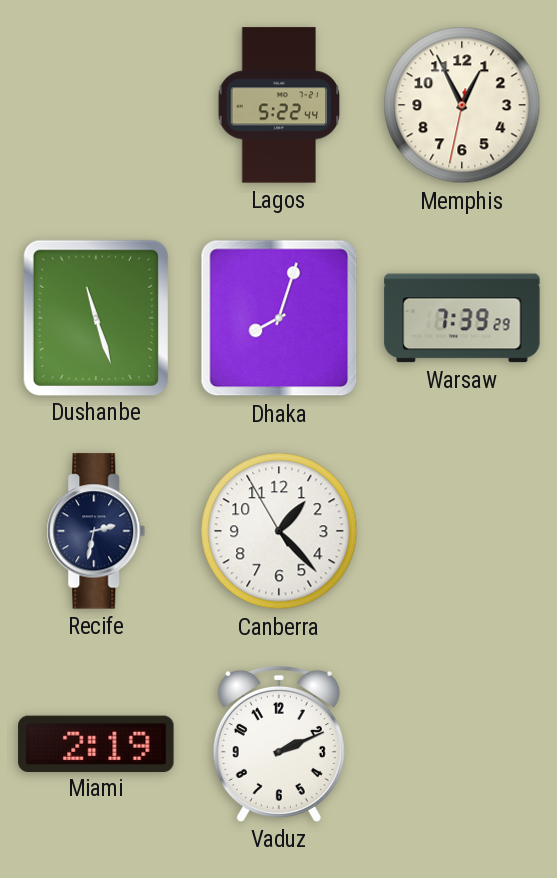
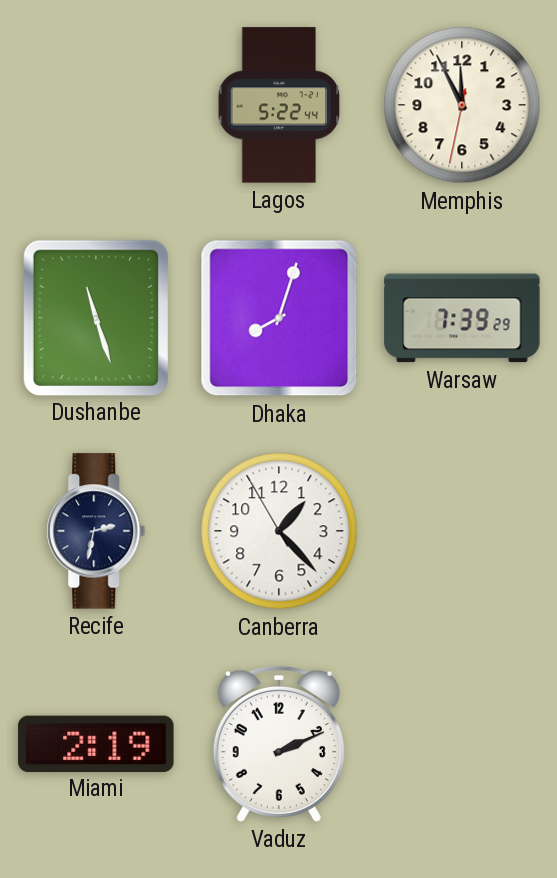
Memphis: 12:55 -> 11:55 (462, 105)
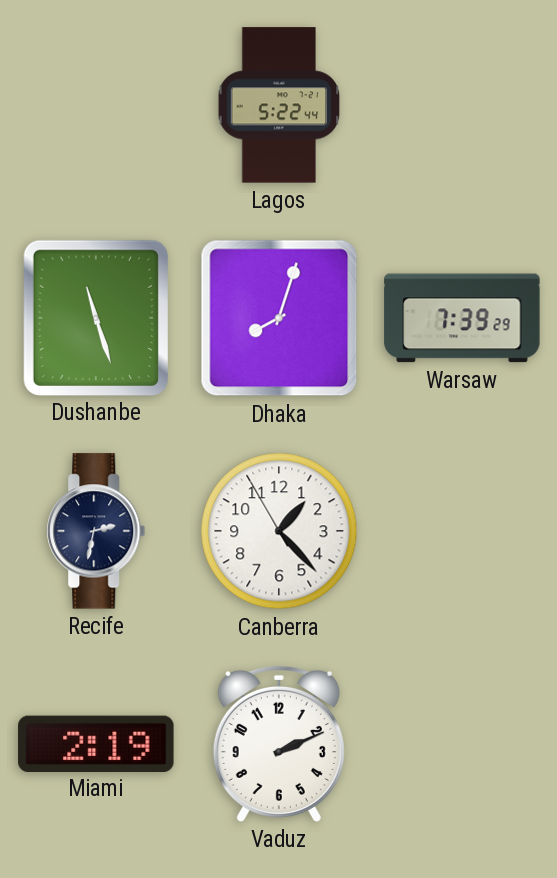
Memphis: 11:55 -> none (462, 105)
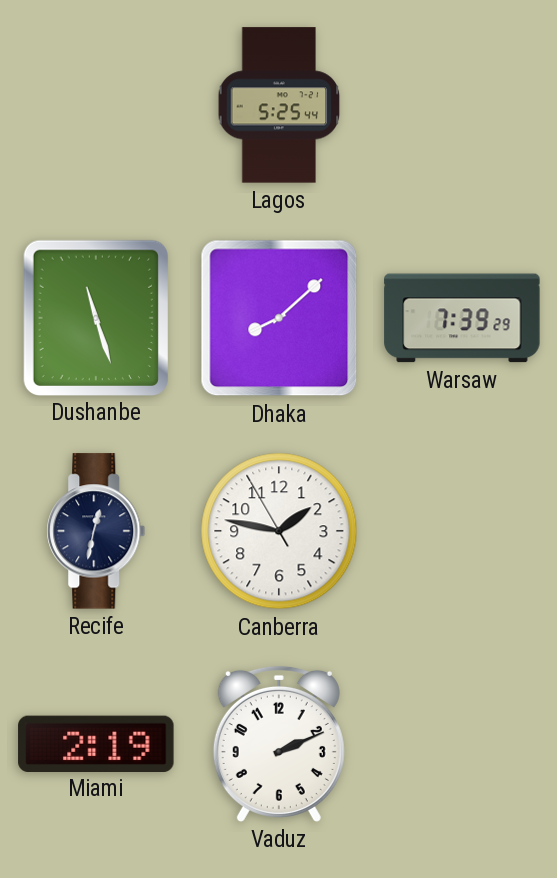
Lagos: 5:22 -> 5:25 (279, 105)
Dhaka: 8:03 -> 8:08 (279, 318)
Recife: 2:32 -> 12:32 (96, 531)
Canberra: 1:22 -> 1:46 (279, 531)
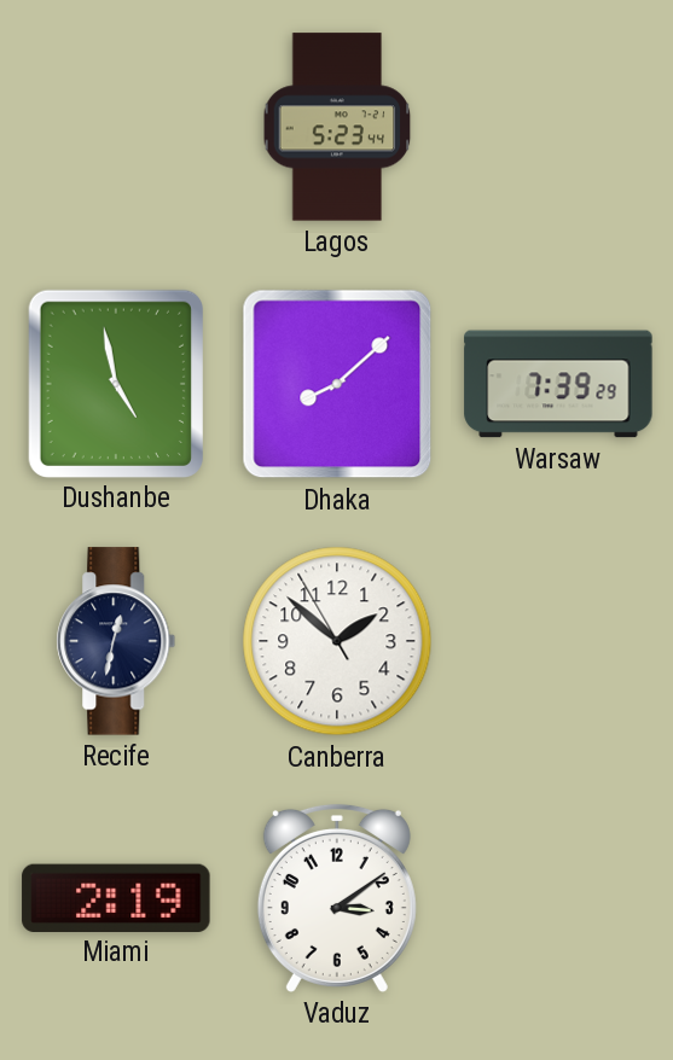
Lagos: 5:25 -> 5:23 (337, 127)
Dushanbe: 11:27 -> 4:58 (115, 383)
Canberra: 1:46 -> 1:51 (337, 641)
Vaduz: 2:11 -> 3:09 (337, 898)
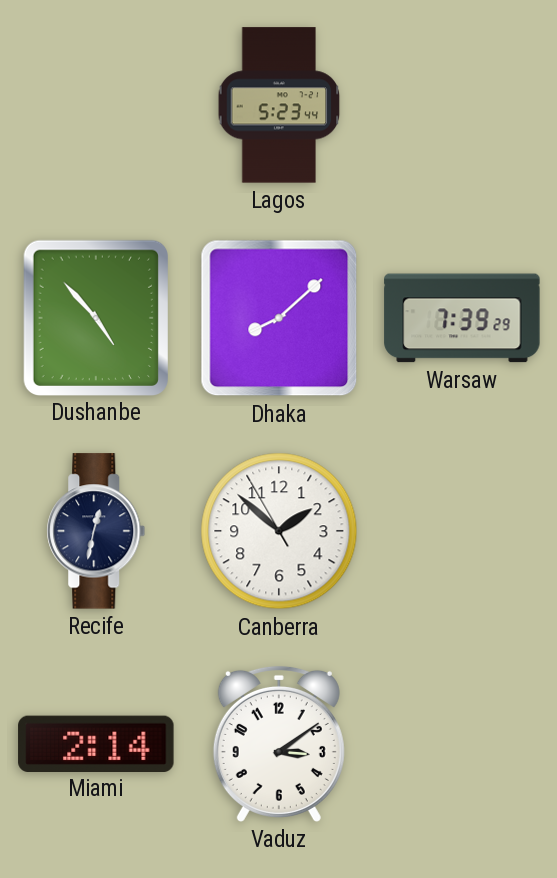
Dushanbe: 4:58 -> 4:53 (95, 317)
Miami: 2:19 -> 2:14 (96, 743)
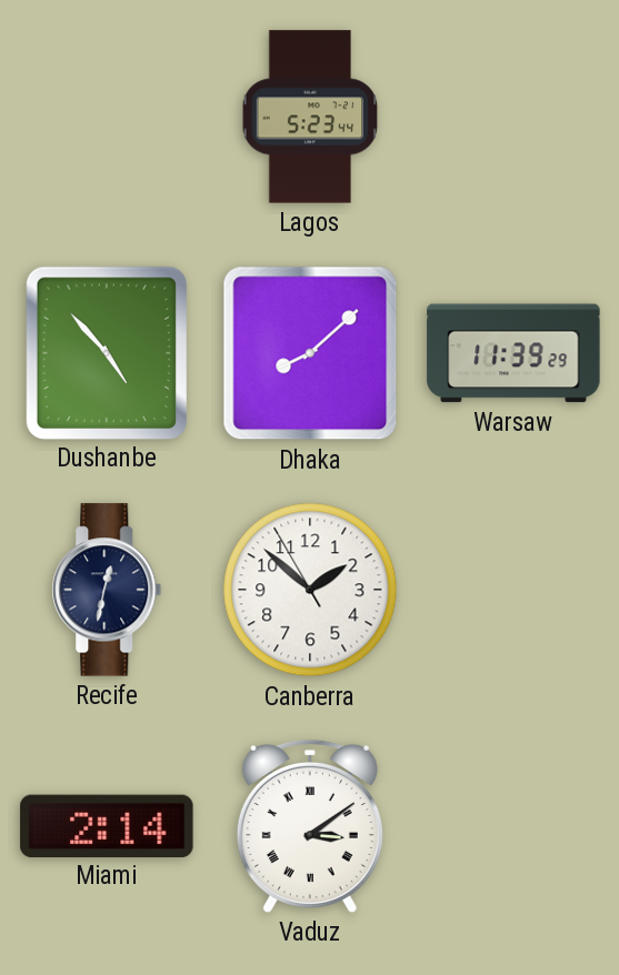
Warsaw: 7:39 -> 11:39 (513, 353)
Vaduz numerals: Arabic -> Roman (310, 826)
